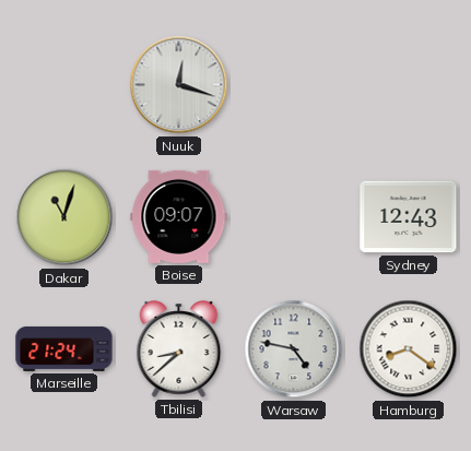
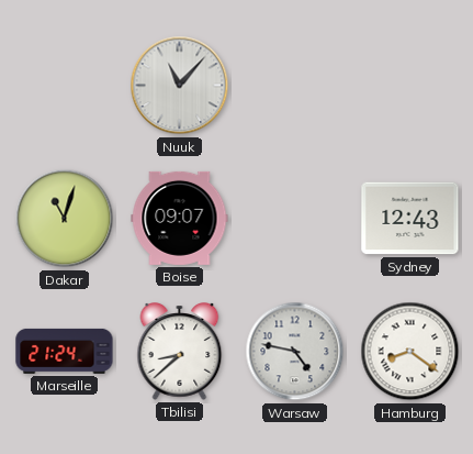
Nuuk: 12:18 -> 11:07 (180, 86)
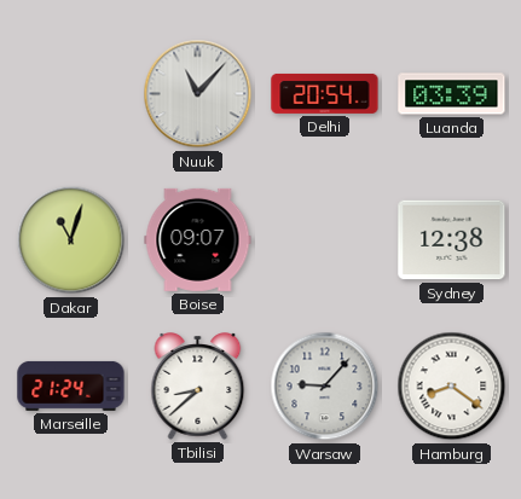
Delhi: none -> 20:54 (325, 93)
Luanda: none -> 03:39 (452, 94)
Sydney: 12:43 -> 12:38 (452, 240)
Warsaw: 4:47 -> 9:07 (325, 387)
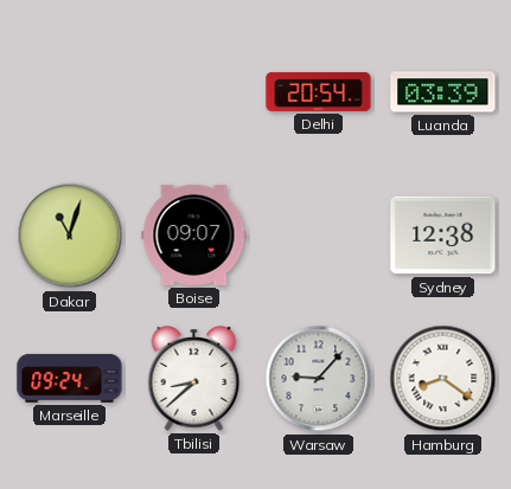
Nuuk: 11:07 -> none (198, 94)
Marseille: 21:24 -> 09:24 (70, 378)
